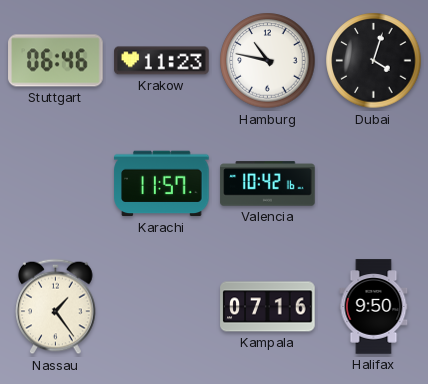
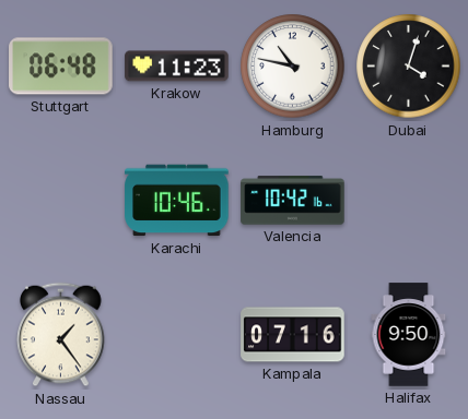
Stuttgart: 06:46 -> 06:48 (61, 67)
Karachi: 11:57 -> 10:46 (177, 201)
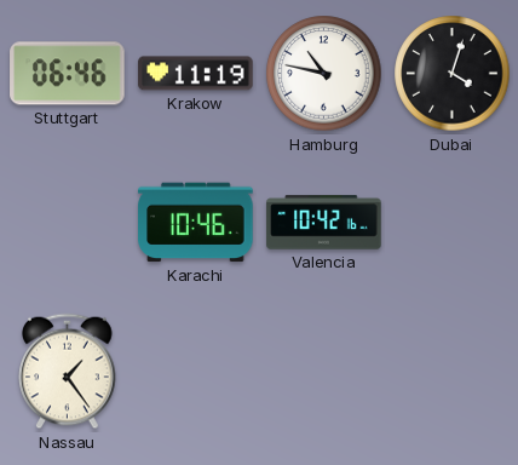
Stuttgart: 06:48 -> 06:46 (68, 74)
Krakow: 11:23 -> 11:19 (196, 74)
Kampala: 07:16 -> none (293, 335)
Halifax: 9:50 -> none (409, 335)
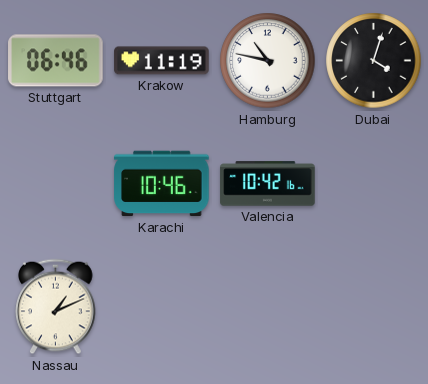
Nassau: 1:24 -> 1:11 (56, 307)
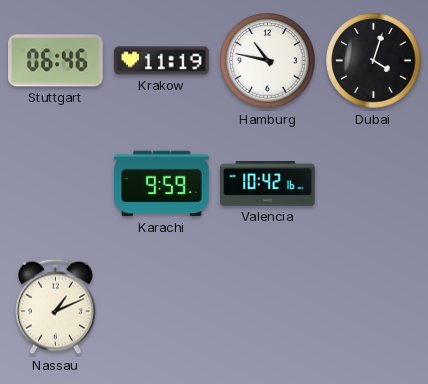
Karachi: 10:46 -> 9:59 (162, 184)
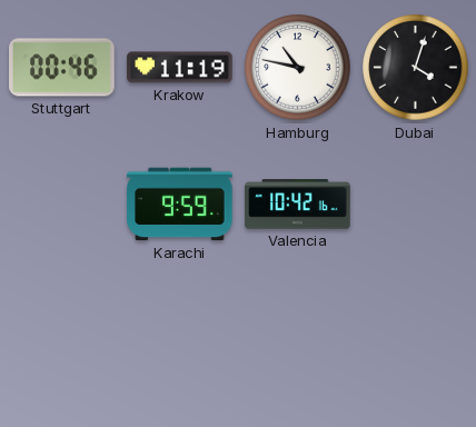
Stuttgart: 06:46 -> 00:46 (62, 68)
Nassau: 1:11 -> none (56, 307)
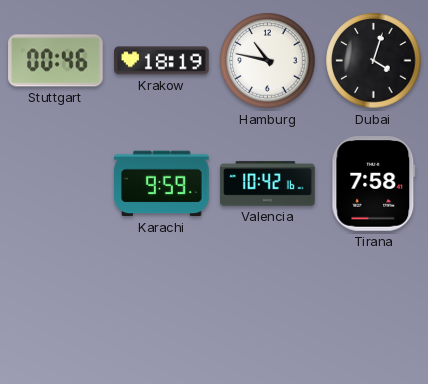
Krakow: 11:19 -> 18:19 (162, 61)
Tirana: none -> 7:58 (374, 184)
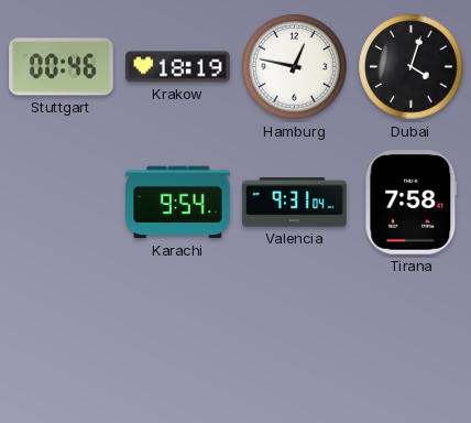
Hamburg: 10:47 -> 12:47 (295, 67)
Karachi: 9:59 -> 9:54 (178, 203)
Valencia: 10:42 -> 9:31 (295, 203)
